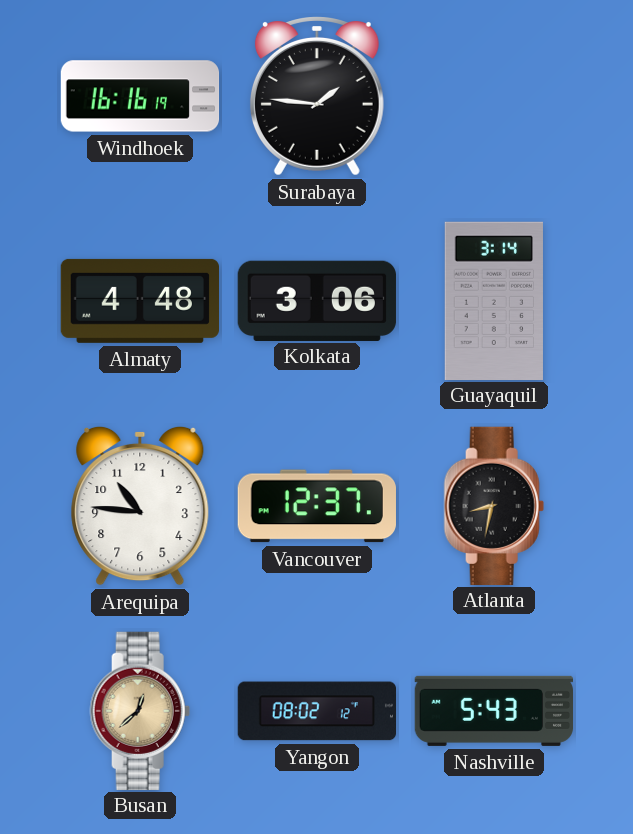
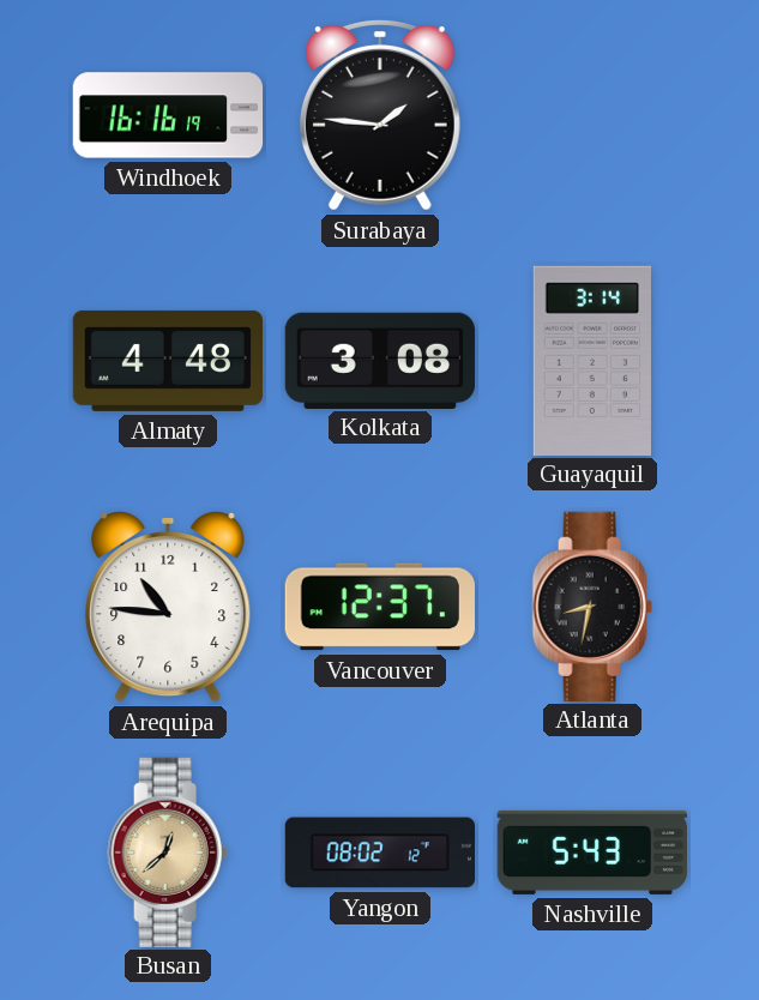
Kolkata: 3:06 -> 3:08 (380, 360)
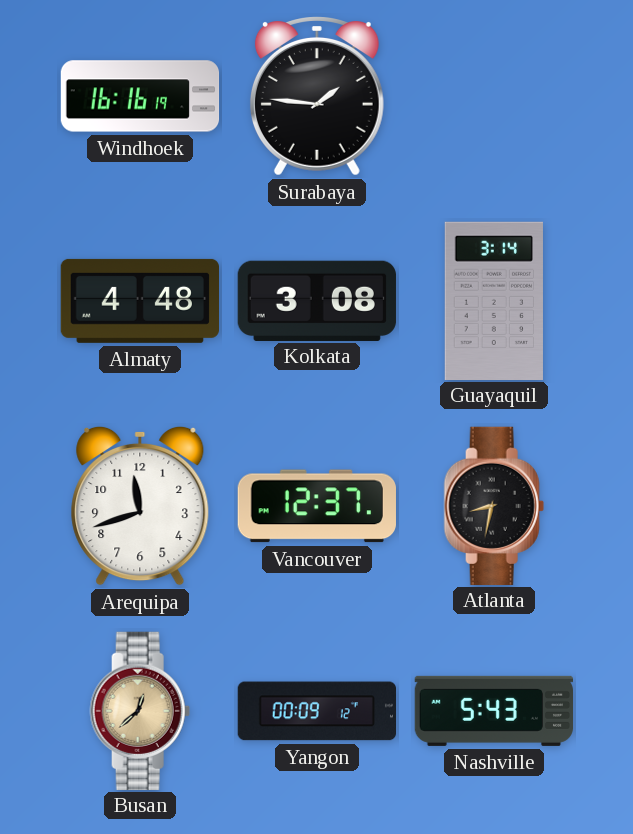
Arequipa: 10:46 -> 11:42 (140, 506)
Yangon: 08:02 -> 00:09 (316, 711)
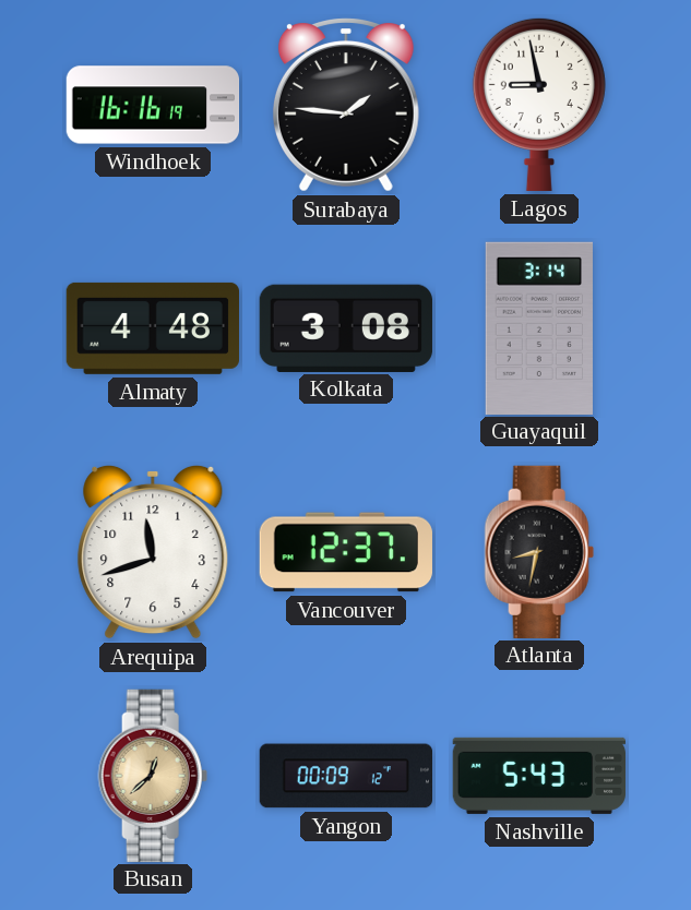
Lagos: none -> 8:58 (539, 104)
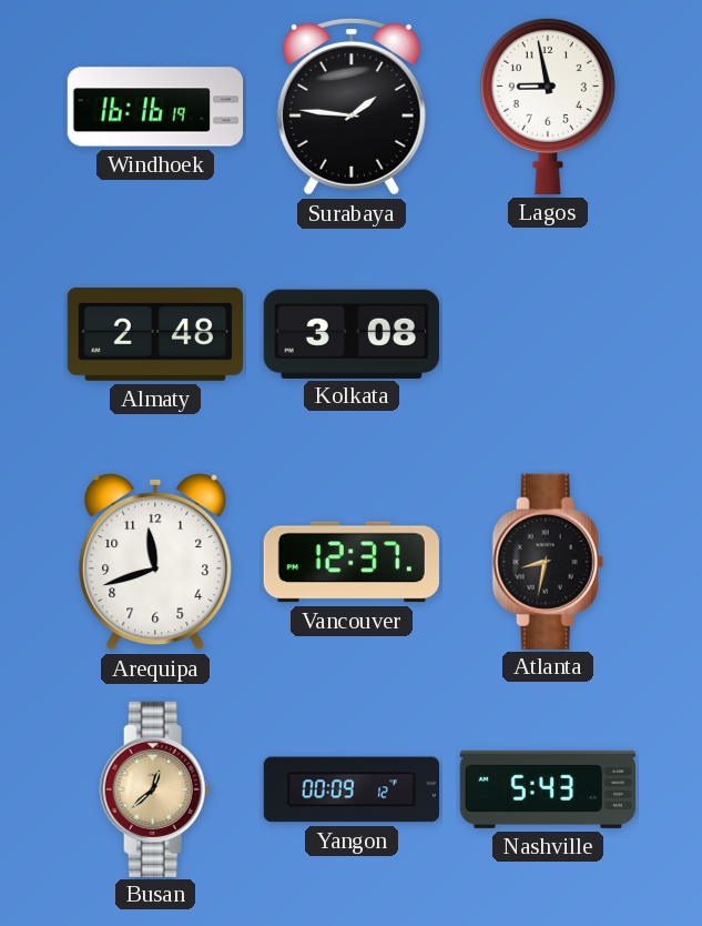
Almaty: 4:48 -> 2:48 (154, 334)
Guayaquil: 3:14 -> none (538, 327)
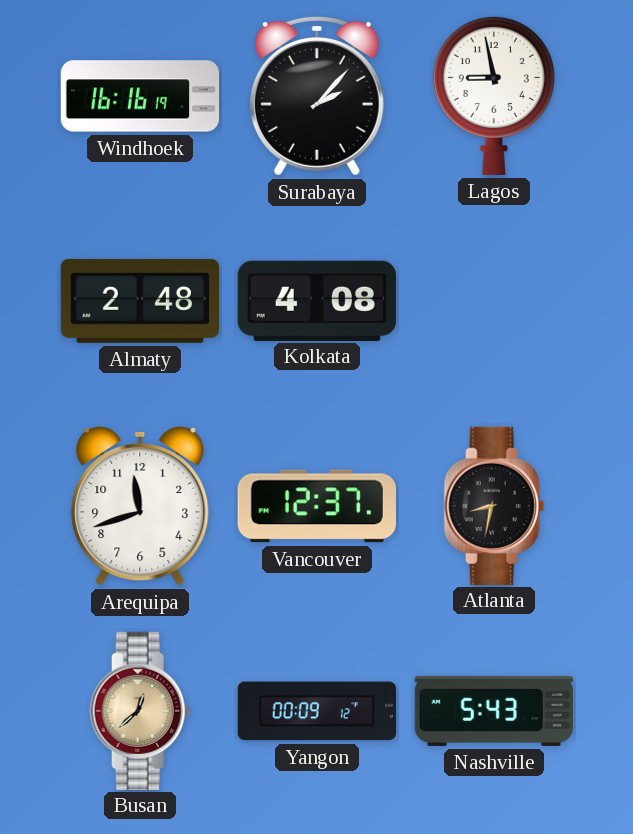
Surabaya: 1:46 -> 2:07 (317, 96)
Kolkata: 3:08 -> 4:08 (317, 300)
